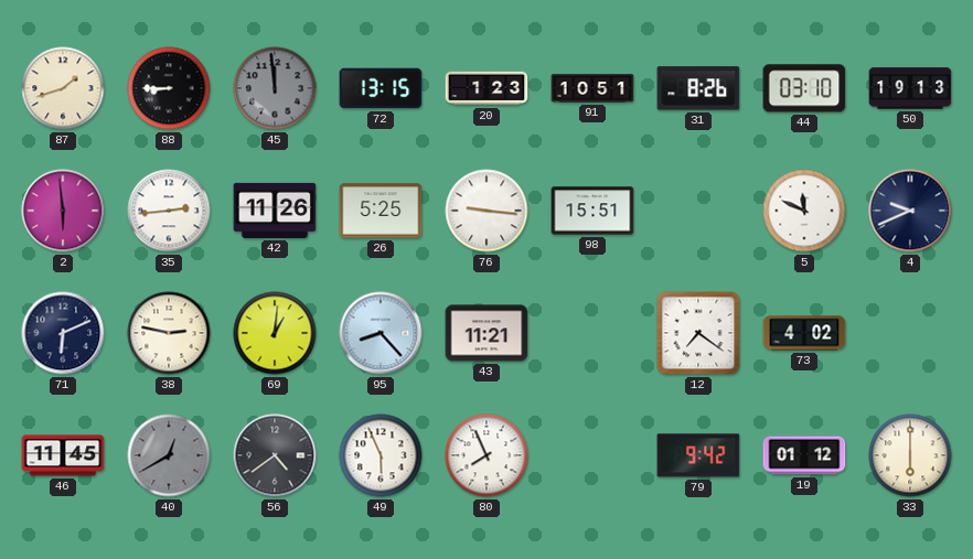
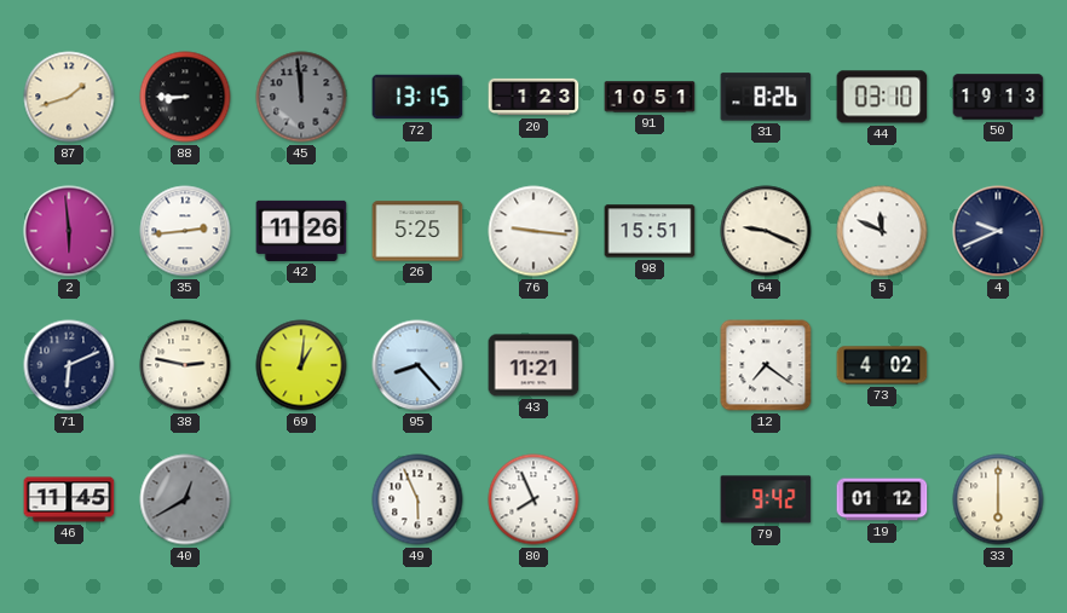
64: none -> 9:19 (766, 231)
56: 4:39 -> none (275, 455)
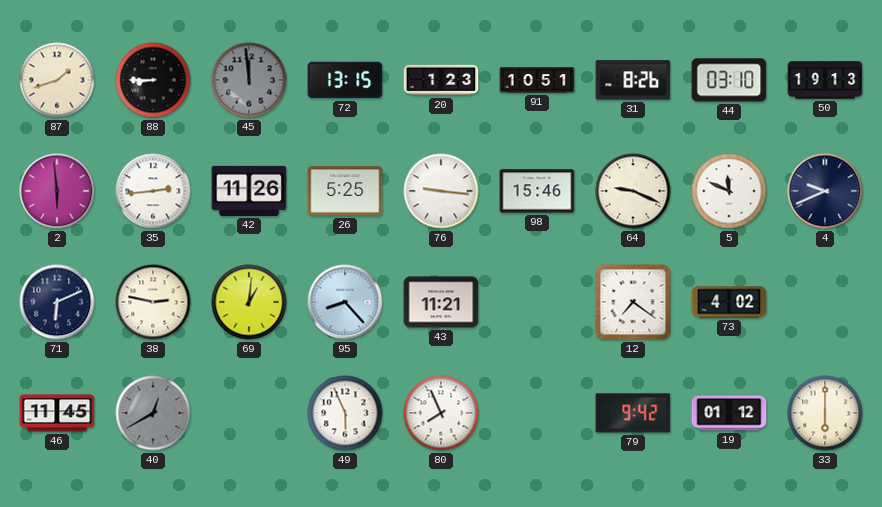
98: 15:51 -> 15:46 (537, 191)
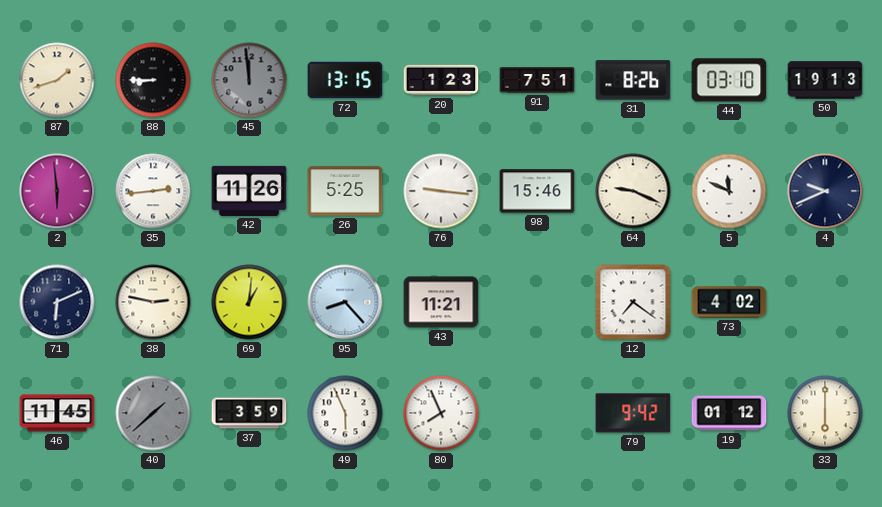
91: 10:51 -> 7:51 (537, 80)
40: 12:40 -> 1:38 (153, 413)
37: none -> 3:59 (249, 413)
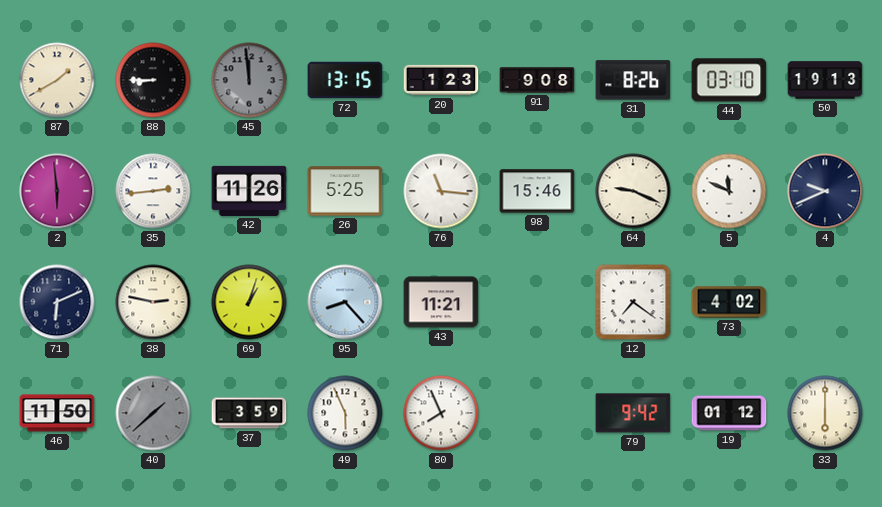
87: 1:42 -> 1:40 (57, 80)
91: 7:51 -> 9:08 (537, 80)
76: 9:16 -> 11:16 (441, 191)
69: 1:01 -> 1:03 (249, 302)
46: 11:45 -> 11:50 (57, 413)
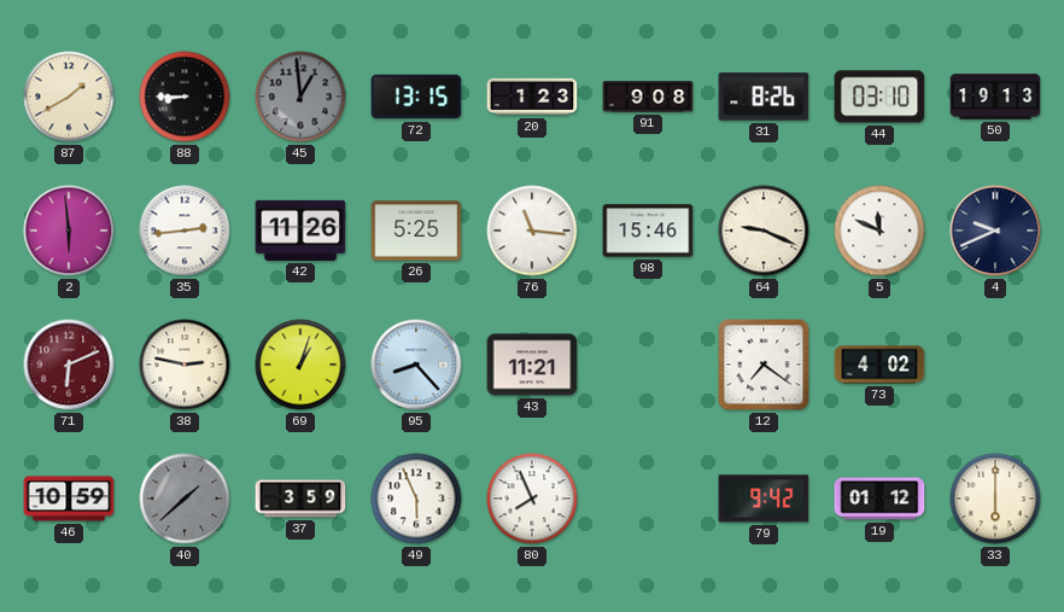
45: 11:59 -> 12:59 (300, 97)
71 dial: navy -> burgundy (69, 365)
46: 11:50 -> 10:59 (69, 499)
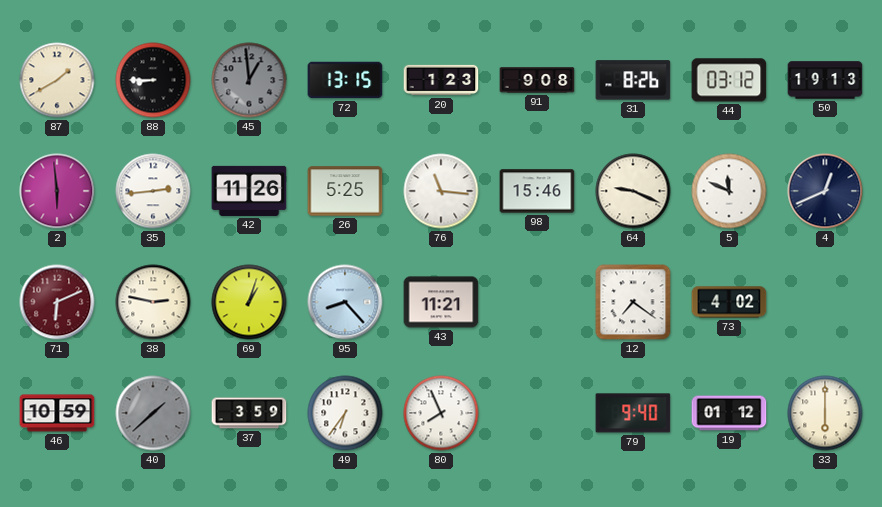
44: 03:10 -> 03:12 (729, 80)
4: 9:41 -> 12:41 (825, 191)
49: 5:56 -> 6:36 (345, 413)
79: 9:42 -> 9:40 (633, 413)
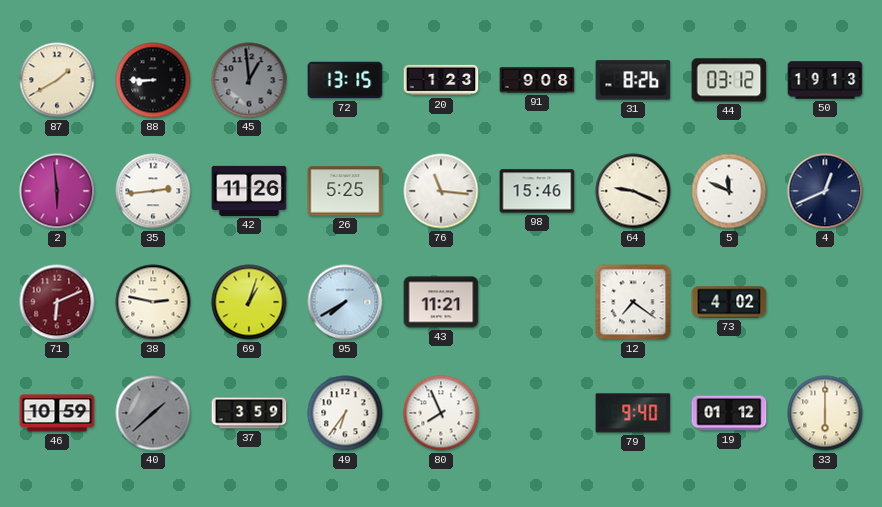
95: 8:23 -> 7:40 (345, 302)
